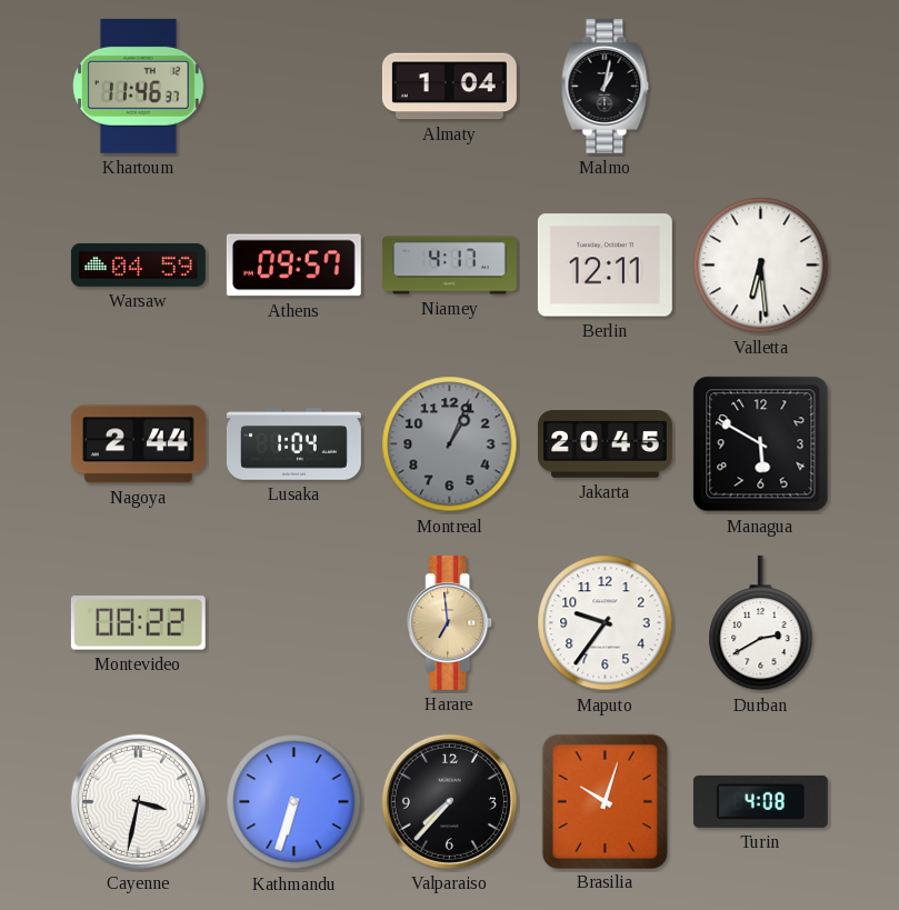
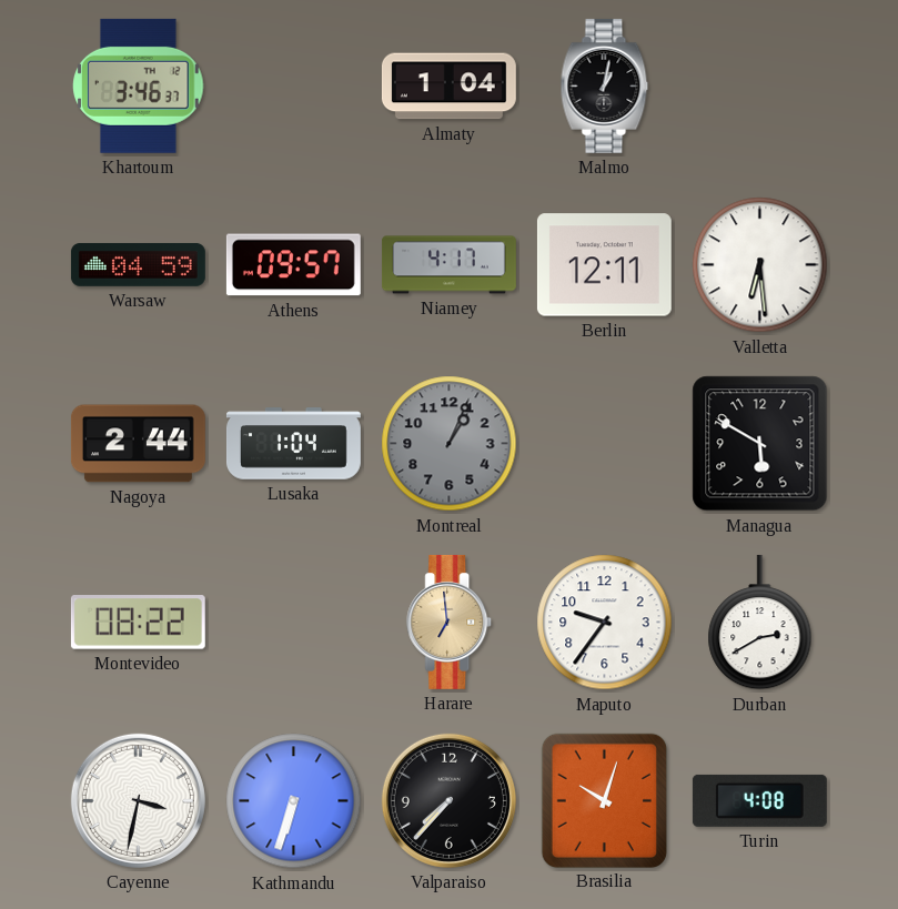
Khartoum: 11:46 -> 3:46 (139, 85)
Jakarta: 20:45 -> none (605, 444)
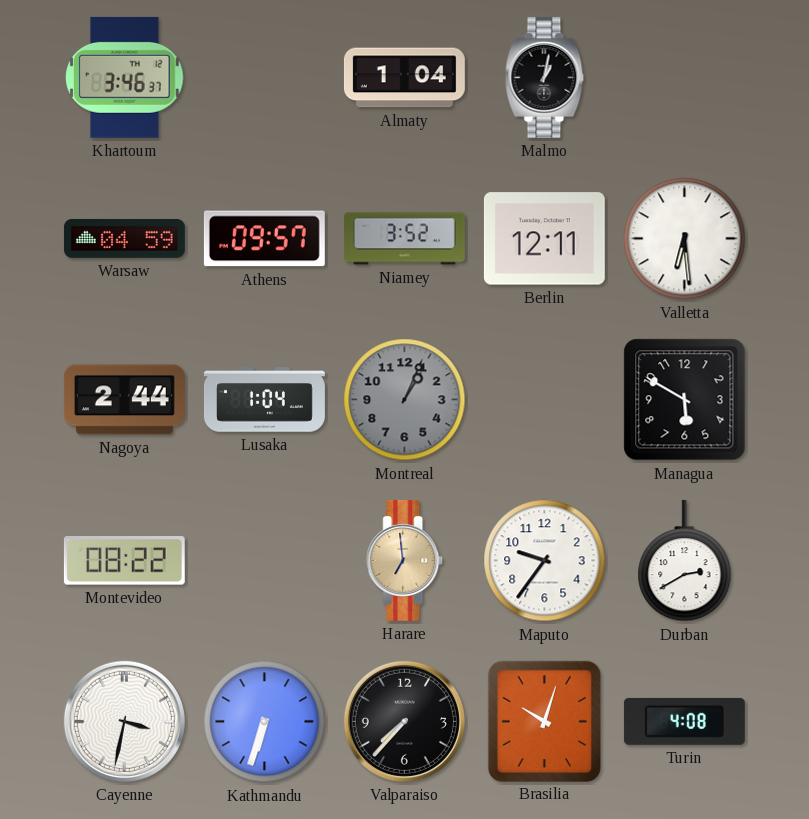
Niamey: 4:17 -> 3:52 (404, 239)
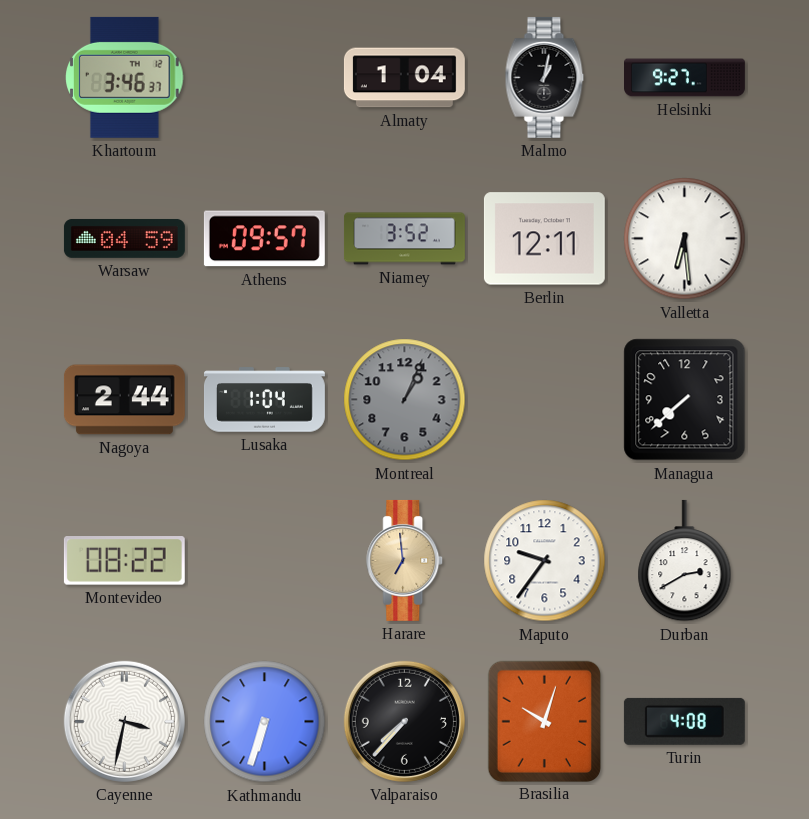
Helsinki: none -> 9:27 (685, 78)
Managua: 5:50 -> 7:38 (685, 400)
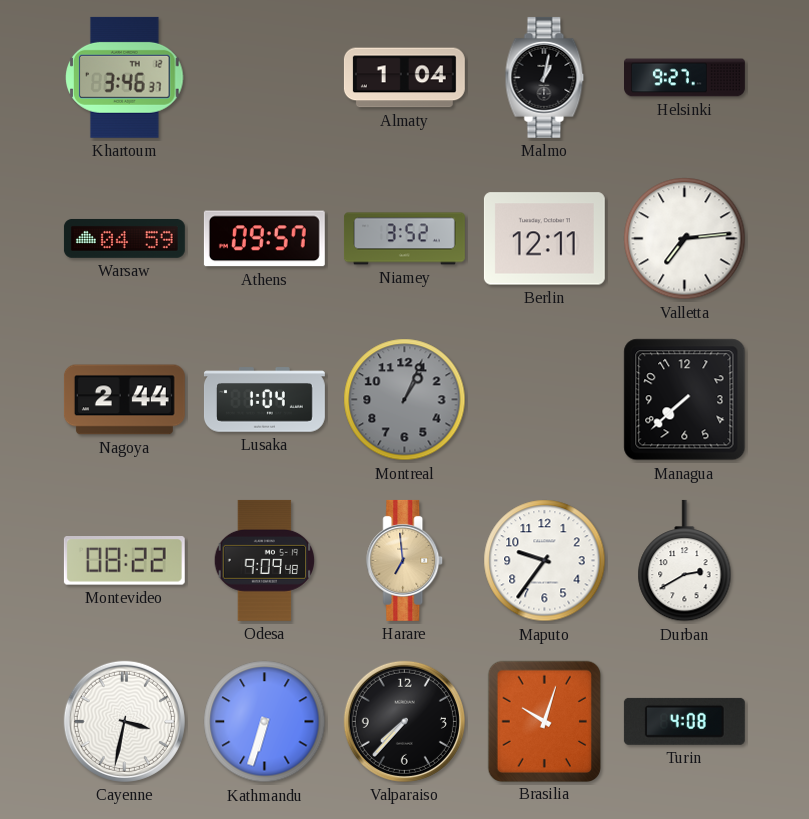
Valletta: 6:29 -> 7:14 (685, 239)
Odesa: none -> 9:09 (265, 560)
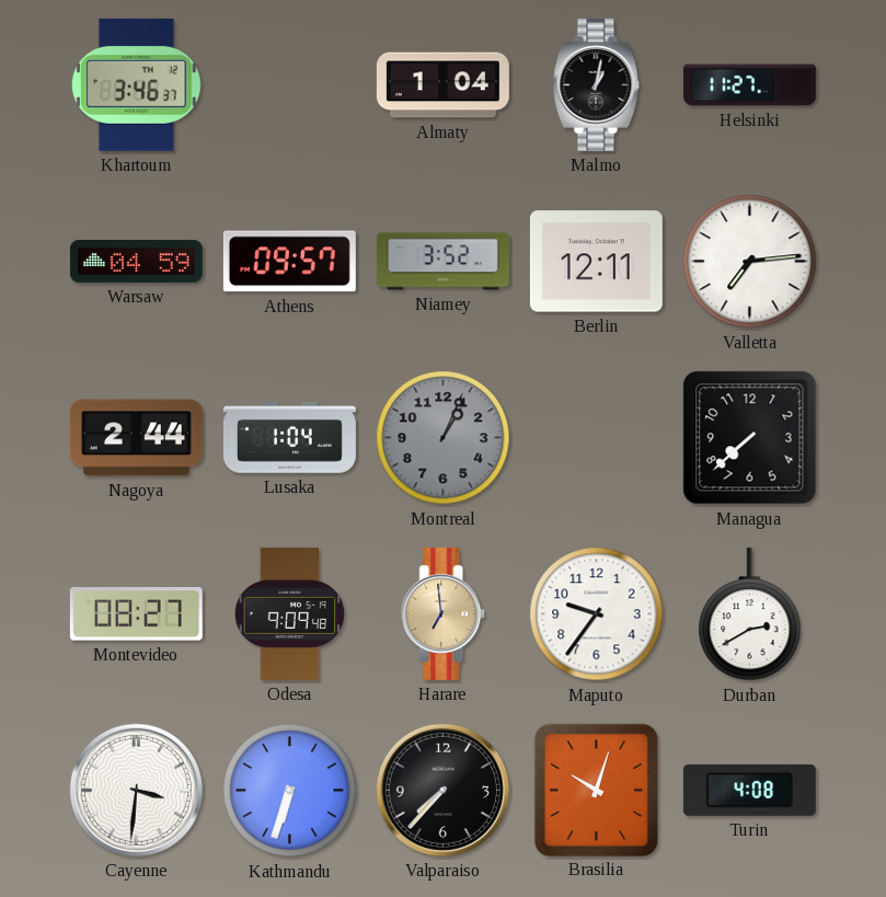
Helsinki: 9:27 -> 11:27 (750, 85)
Montevideo: 08:22 -> 08:27 (136, 614)
Cayenne: 3:32 -> 3:31 (136, 790)
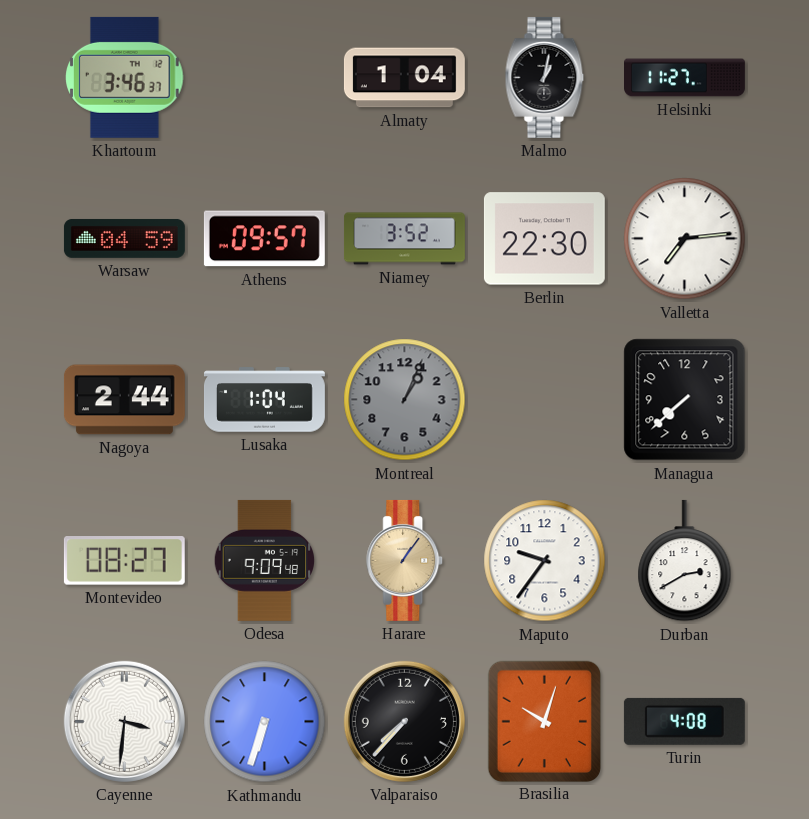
Berlin: 12:11 -> 22:30 (544, 239)
Harare: 6:59 -> 1:06 (405, 560)
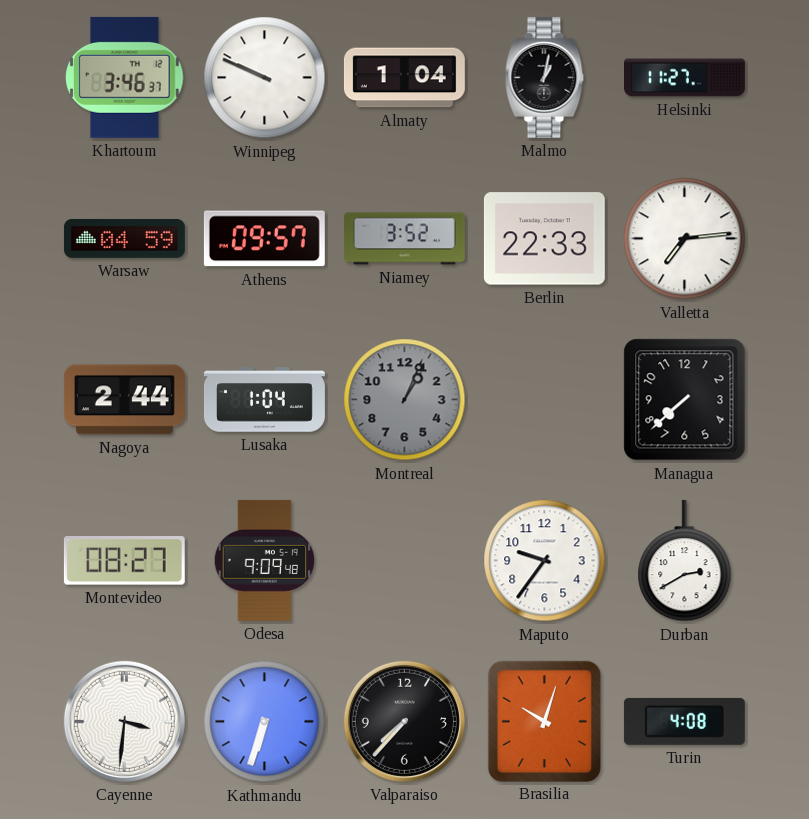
Winnipeg: none -> 9:49 (265, 78)
Berlin: 22:30 -> 22:33 (544, 239)
Harare: 1:06 -> none (405, 560)
